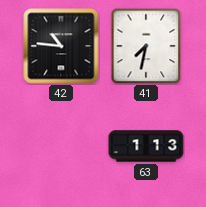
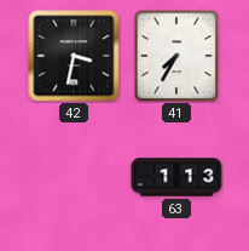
42: 10:46 -> 3:32 (74, 56)
41: 7:32 -> 7:35 (176, 56)
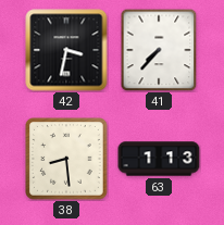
41: 7:35 -> 7:37 (159, 50)
38: none -> 8:29 (67, 160)
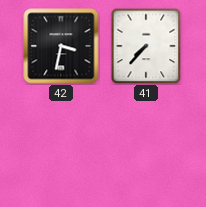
38: 8:29 -> none (67, 160)
63: 1:13 -> none (159, 159)
